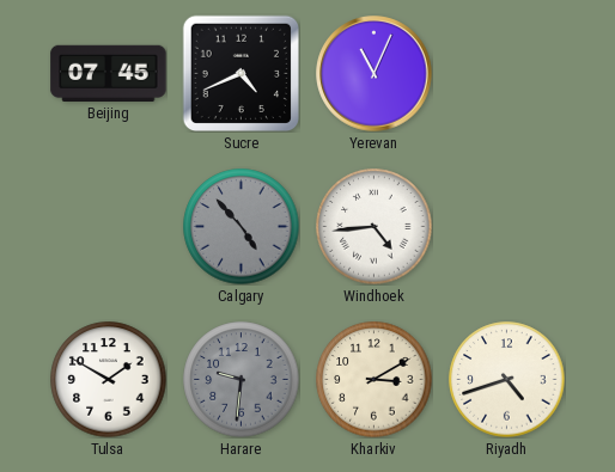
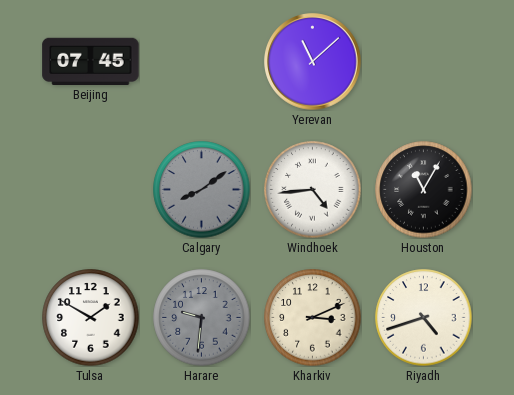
Sucre: 4:41 -> none (240, 73)
Yerevan: 11:04 -> 11:08 (313, 62)
Calgary: 4:53 -> 8:09 (202, 190)
Houston: none -> 11:05 (424, 190)
Kharkiv: 3:10 -> 3:11 (313, 318)
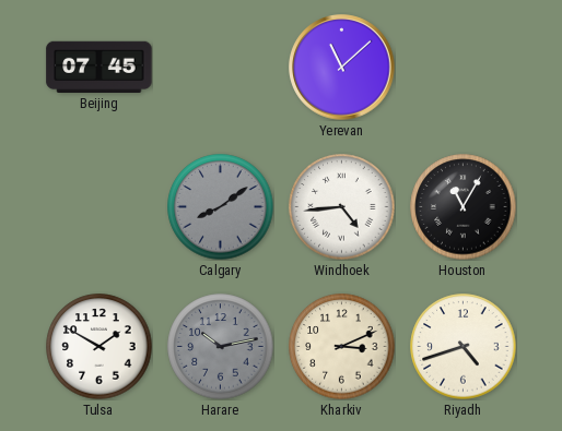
Harare: 9:31 -> 10:13 (221, 347)
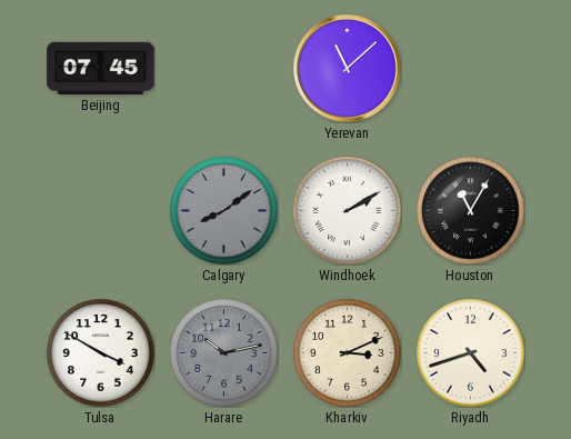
Windhoek: 4:44 -> 2:10 (348, 211)
Tulsa: 1:50 -> 3:50 (101, 353)
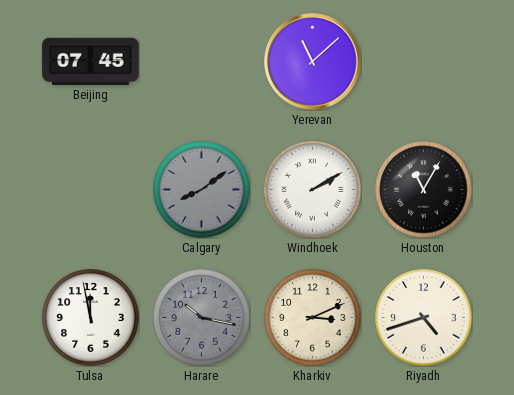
Tulsa: 3:50 -> 11:58 (91, 318)
Harare: 10:13 -> 10:17 (202, 318)
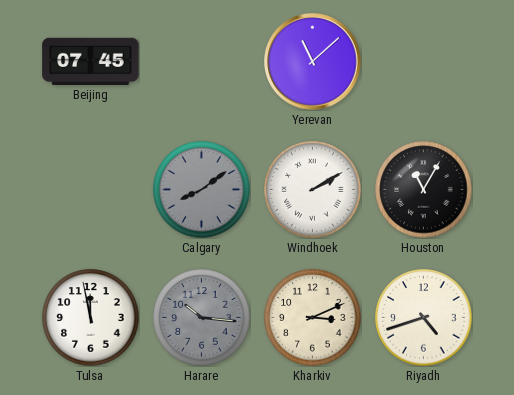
Harare: 10:17 -> 10:16 (202, 318)
